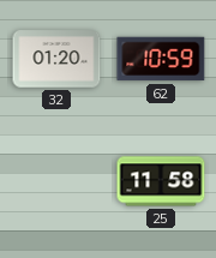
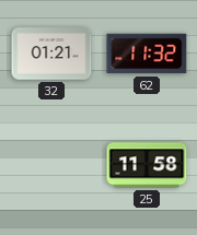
32: 01:20 -> 01:21 (51, 54)
62: 10:59 -> 11:32 (147, 54)
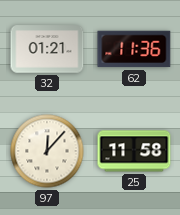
62: 11:32 -> 11:36 (134, 49)
97: none -> 12:07 (47, 151)
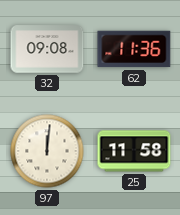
32: 01:21 -> 09:08 (47, 49)
97: 12:07 -> 12:01 (47, 151)
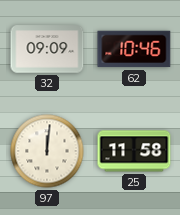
32: 09:08 -> 09:09 (47, 49)
62: 11:36 -> 10:46 (134, 49)
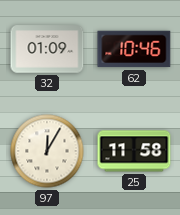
32: 09:09 -> 01:09 (47, 49)
97: 12:01 -> 12:05 (47, 151)
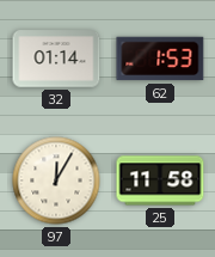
32: 01:09 -> 01:14 (56, 59)
62: 10:46 -> 1:53 (160, 59)
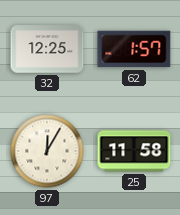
32: 01:14 -> 12:25 (47, 49)
62: 1:53 -> 1:57 (134, 49)
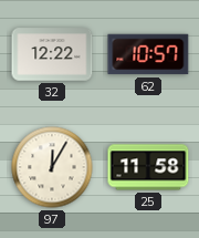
32: 12:25 -> 12:22 (52, 54)
62: 1:57 -> 10:57 (148, 54)
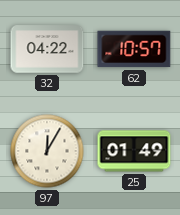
32: 12:22 -> 04:22 (47, 49)
25: 11:58 -> 01:49 (134, 151)
